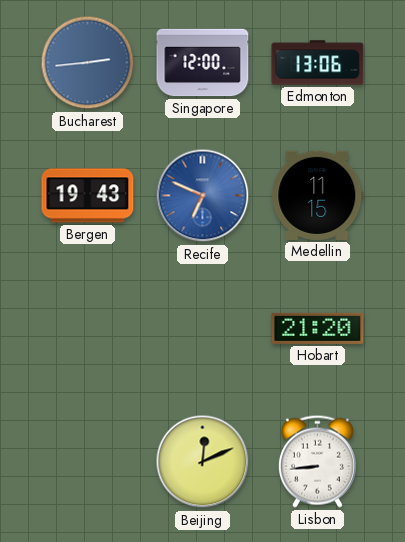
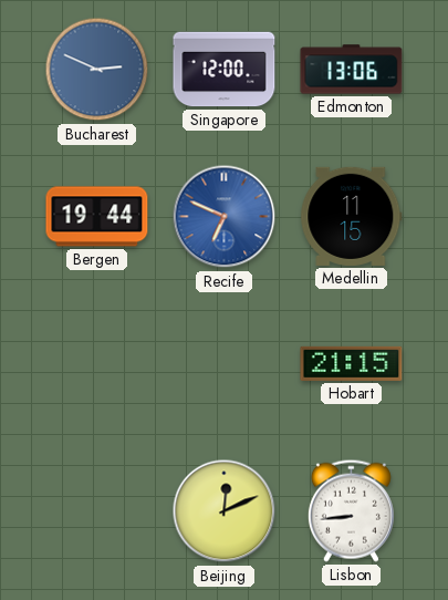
Bucharest: 2:44 -> 2:49 (97, 70)
Bergen: 19:43 -> 19:44 (97, 217)
Hobart: 21:20 -> 21:15 (352, 363)
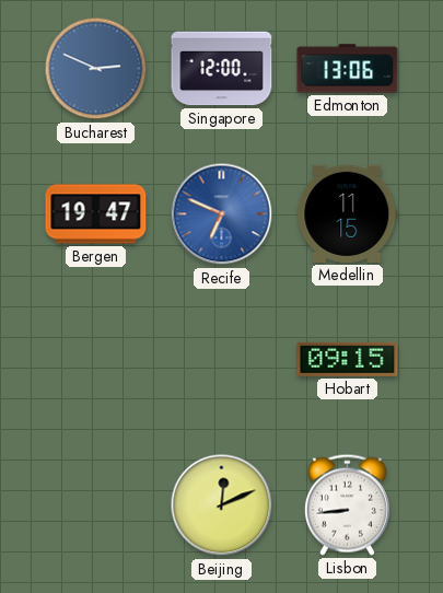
Bergen: 19:44 -> 19:47 (96, 214)
Hobart: 21:15 -> 09:15 (348, 359)
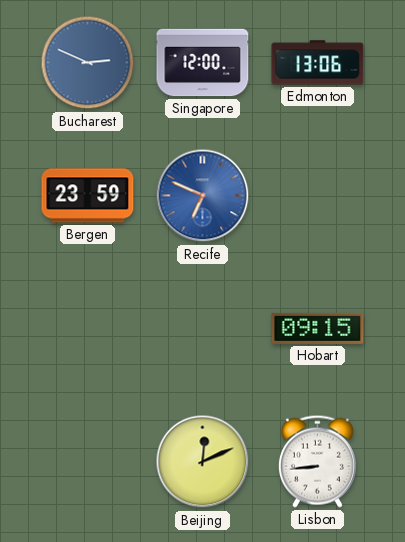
Bergen: 19:47 -> 23:59 (88, 196)
Medellin: 11:15 -> none (348, 213)
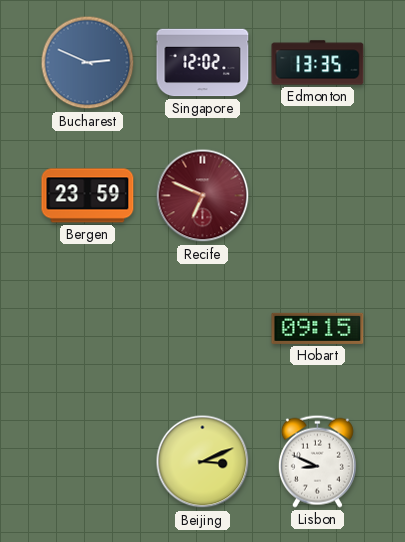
Singapore: 12:00 -> 12:02 (203, 63)
Edmonton: 13:06 -> 13:35 (318, 63)
Recife dial: blue -> burgundy (203, 196)
Beijing: 12:11 -> 3:11 (203, 462)
Lisbon: 8:44 -> 8:49 (317, 461)
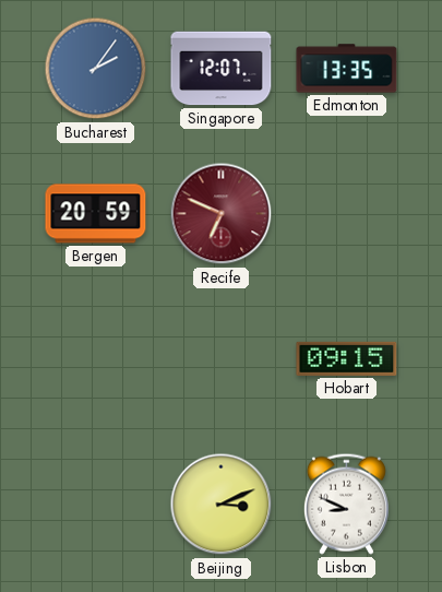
Bucharest: 2:49 -> 2:06 (96, 69)
Singapore: 12:02 -> 12:07 (222, 69)
Bergen: 23:59 -> 20:59 (96, 214)
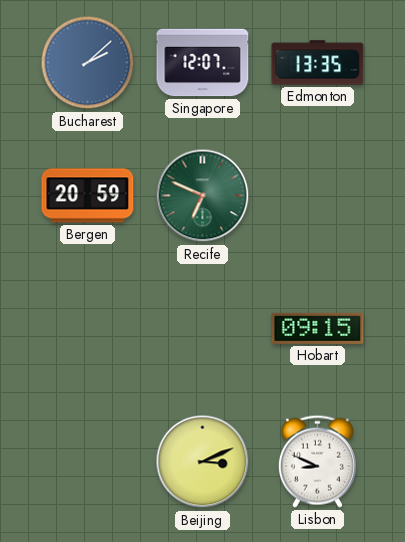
Bucharest: 2:06 -> 2:08 (88, 63)
Recife dial: burgundy -> green (203, 196)
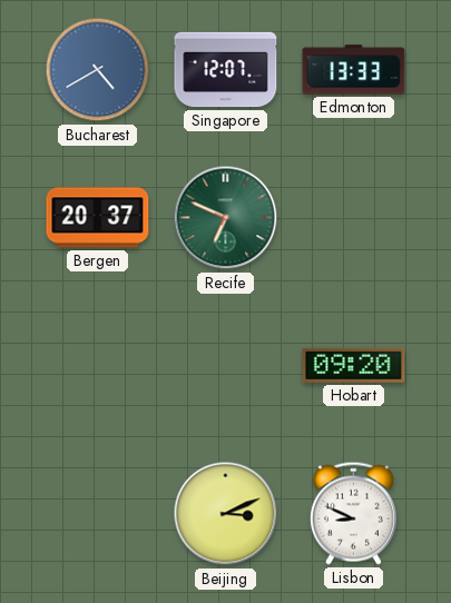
Bucharest: 2:08 -> 4:40 (98, 70)
Edmonton: 13:35 -> 13:33 (354, 70)
Bergen: 20:59 -> 20:37 (98, 218)
Hobart: 09:15 -> 09:20 (354, 365)
